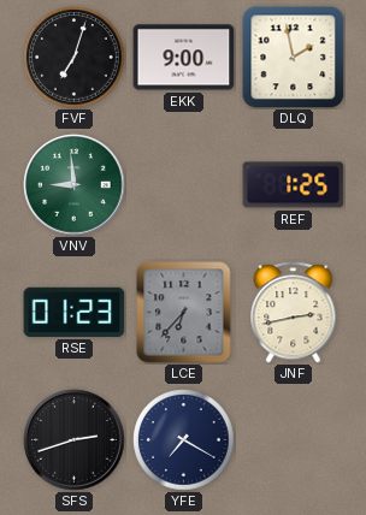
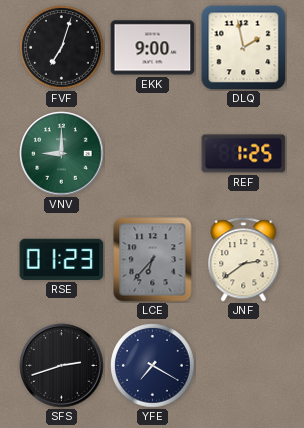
VNV: 8:59 -> 9:00 (62, 154)
JNF: 2:43 -> 2:39 (244, 260)
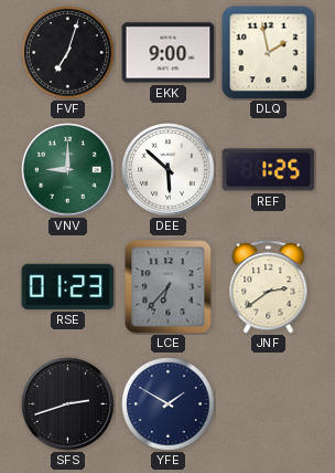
DEE: none -> 5:52 (169, 170)
YFE: 7:20 -> 1:50 (169, 404)
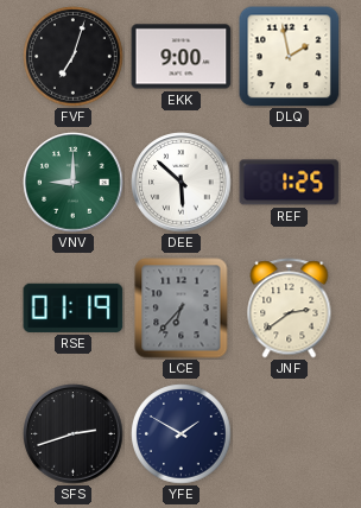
RSE: 01:23 -> 01:19 (74, 307)
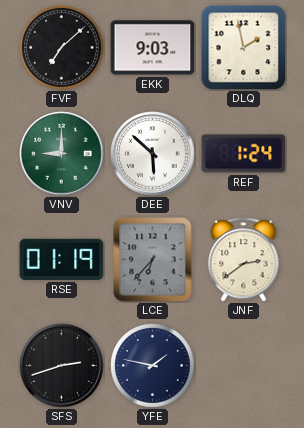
FVF: 7:03 -> 7:08 (62, 48)
EKK: 9:00 -> 9:03 (153, 48)
REF: 1:25 -> 1:24 (244, 154)
YFE: 1:50 -> 1:47 (153, 366)
